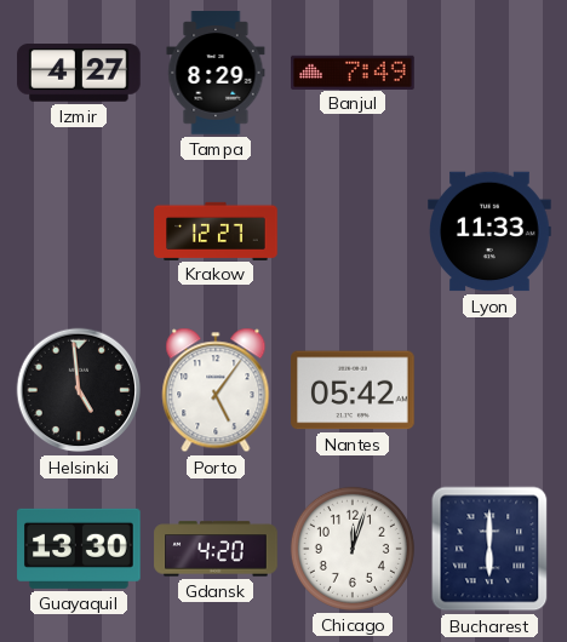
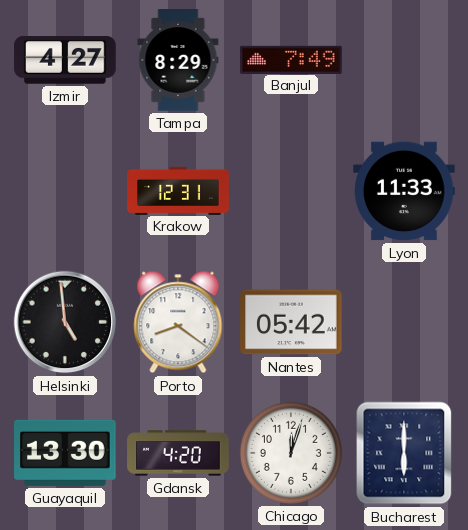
Krakow: 12:27 -> 12:31 (178, 190)
Porto: 5:06 -> 8:21 (178, 322)
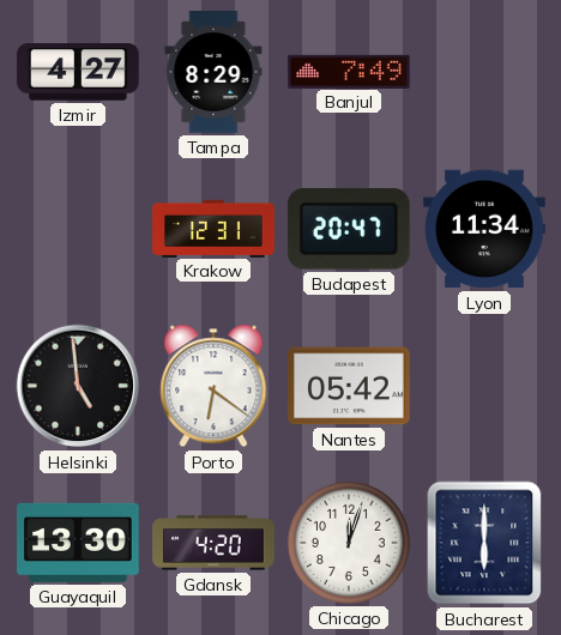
Budapest: none -> 20:47 (349, 229)
Lyon: 11:33 -> 11:34 (484, 229)
Porto: 8:21 -> 6:21 (213, 386)
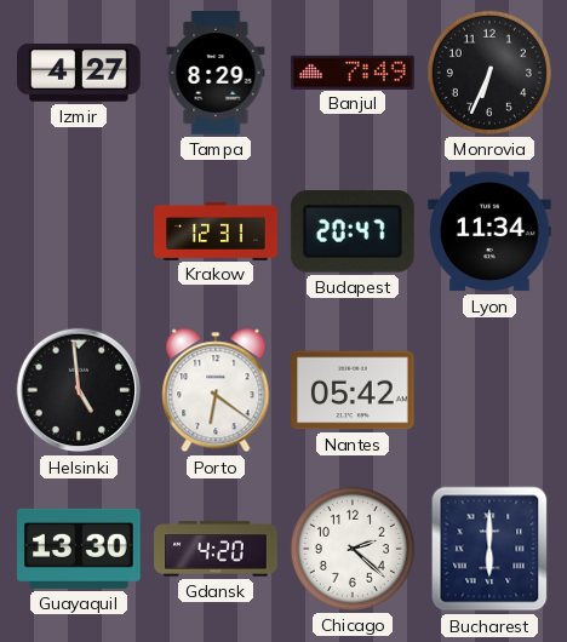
Monrovia: none -> 6:34 (489, 73)
Chicago: 12:03 -> 2:22 (353, 549)
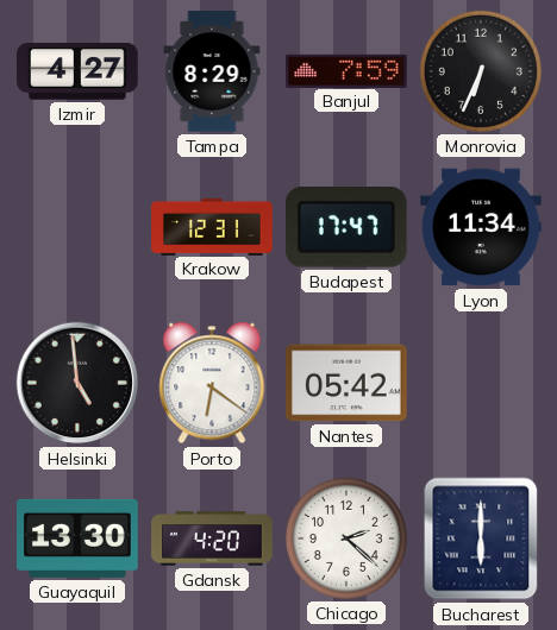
Banjul: 7:49 -> 7:59 (346, 70)
Budapest: 20:47 -> 17:47 (346, 227)
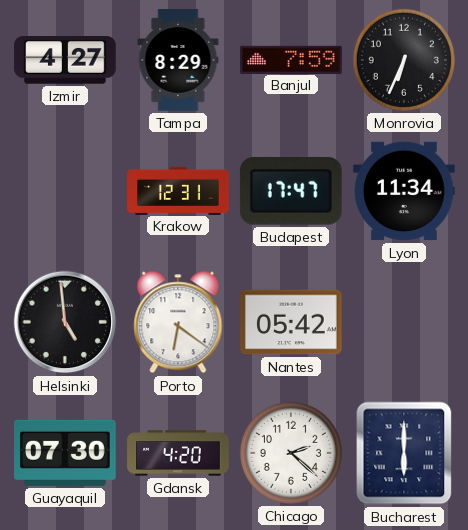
Guayaquil: 13:30 -> 07:30 (65, 453)
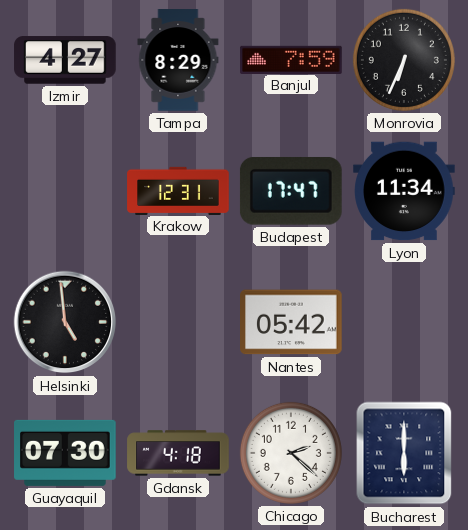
Porto: 6:21 -> none (178, 322)
Gdansk: 4:20 -> 4:18 (178, 453)
